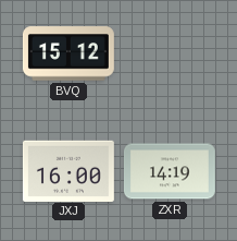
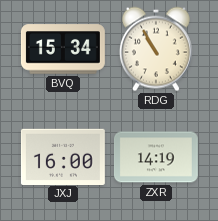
BVQ: 15:12 -> 15:34 (63, 49)
RDG: none -> 10:55 (156, 49)
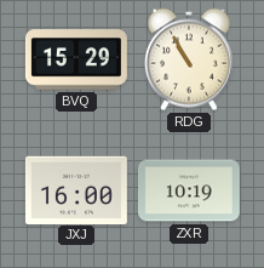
BVQ: 15:34 -> 15:29 (76, 59)
ZXR: 14:19 -> 10:19 (189, 190)
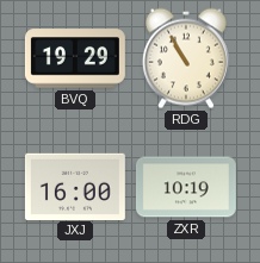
BVQ: 15:29 -> 19:29 (75, 58)
